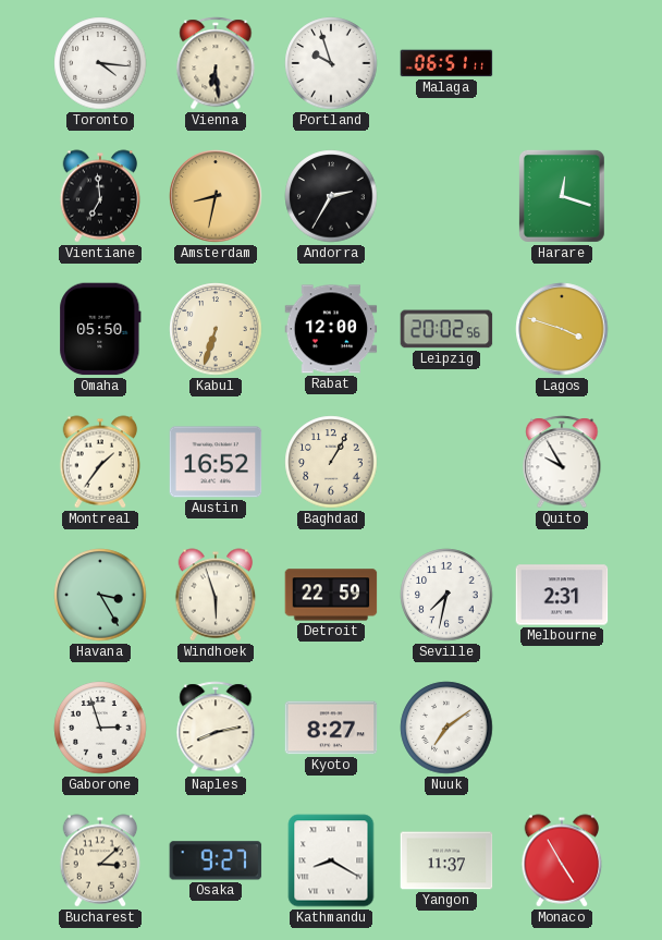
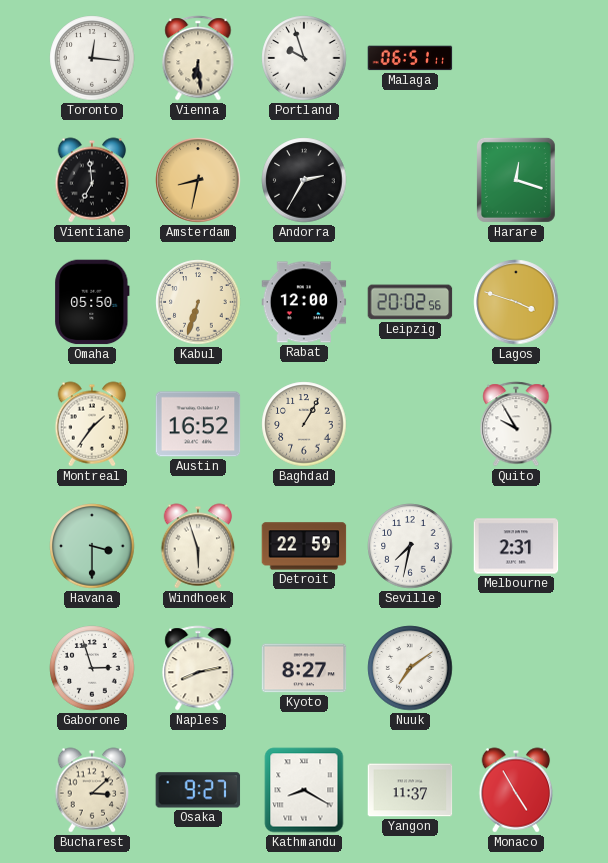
Toronto: 4:16 -> 12:16 (92, 58)
Havana: 3:25 -> 3:30 (92, 546)
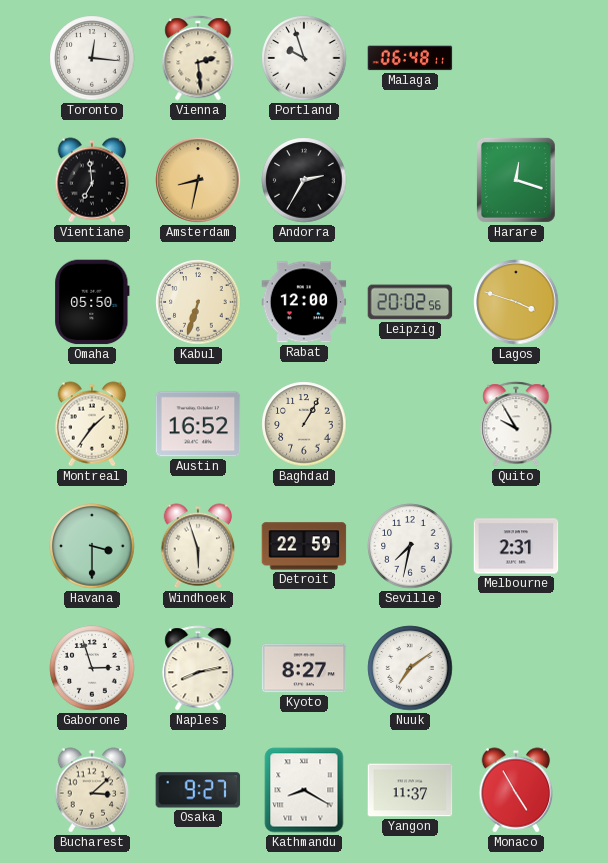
Vienna: 6:29 -> 2:29 (198, 58)
Malaga: 06:51 -> 06:48 (410, 58)
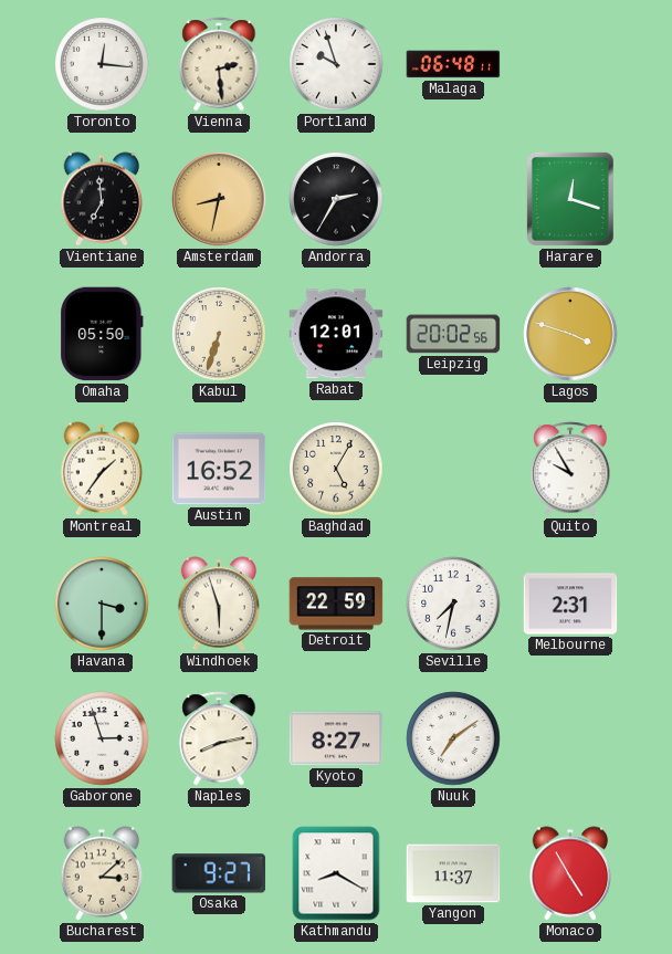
Rabat: 12:00 -> 12:01 (336, 334)
Baghdad: 1:05 -> 5:05 (336, 469)
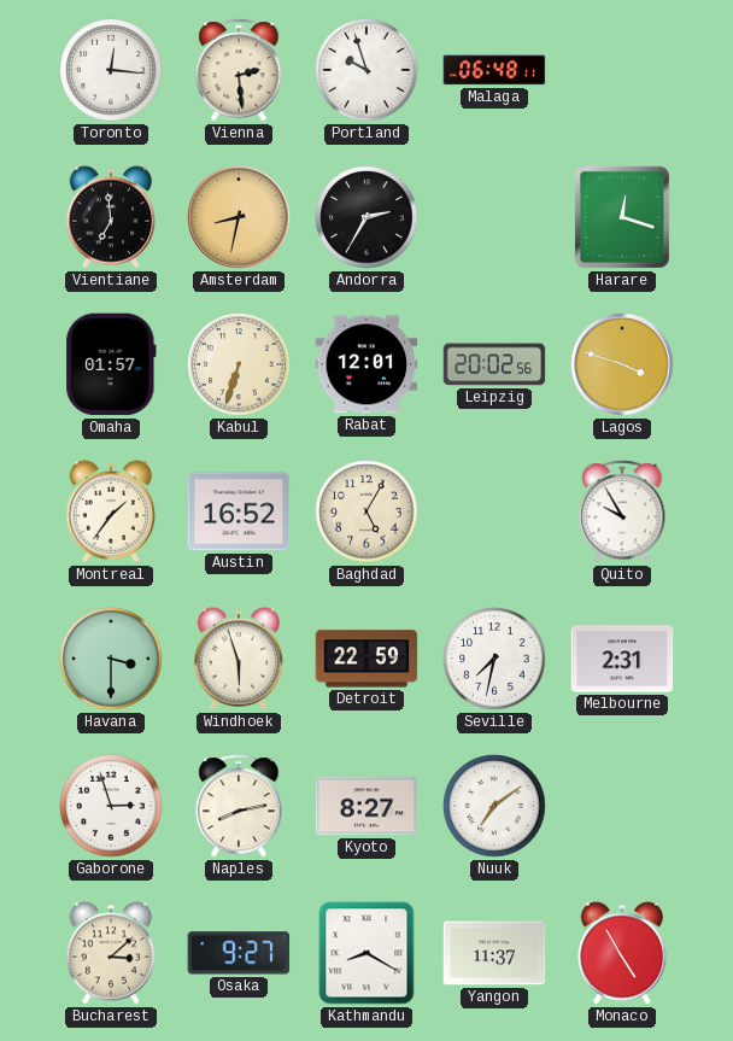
Omaha: 05:50 -> 01:57 (111, 364)
